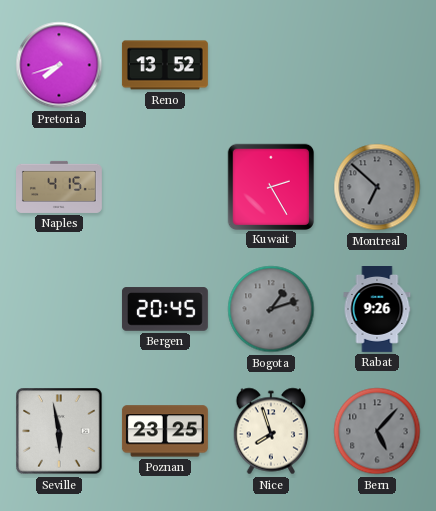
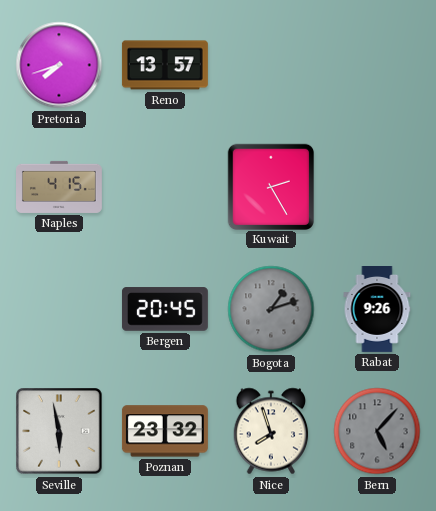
Reno: 13:52 -> 13:57 (165, 65)
Montreal: 6:52 -> none (377, 187)
Poznan: 23:25 -> 23:32 (165, 431)
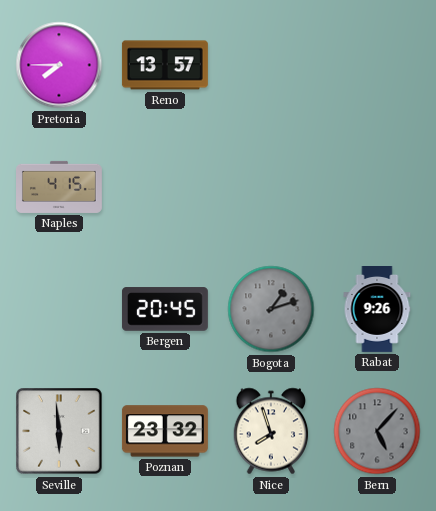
Pretoria: 7:42 -> 7:45 (59, 65)
Kuwait: 2:25 -> none (270, 186)
Seville: 5:58 -> 5:59 (59, 431)
